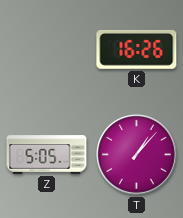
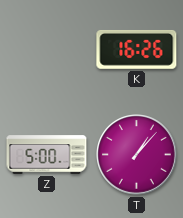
Z: 5:05 -> 5:00 (47, 155)
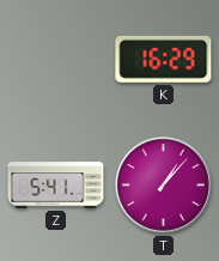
K: 16:26 -> 16:29 (164, 59)
Z: 5:00 -> 5:41 (56, 186)
